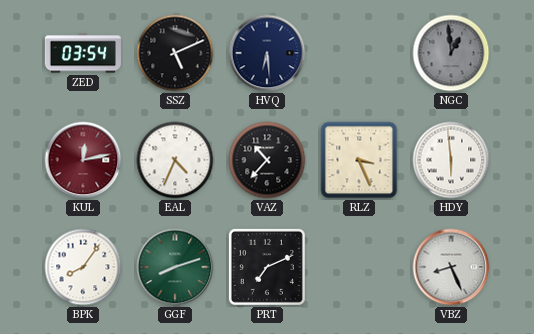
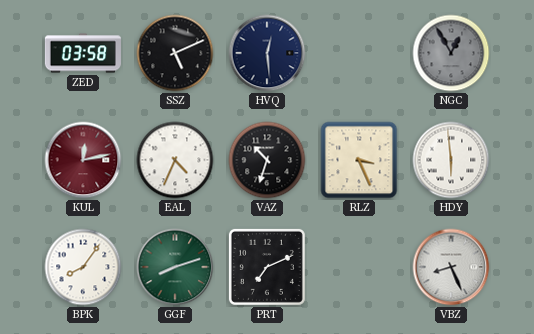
ZED: 03:54 -> 03:58 (83, 53)
HVQ: 6:29 -> 12:29 (267, 53)
NGC: 12:59 -> 12:55 (451, 53)
VAZ: 10:37 -> 10:33 (267, 160)
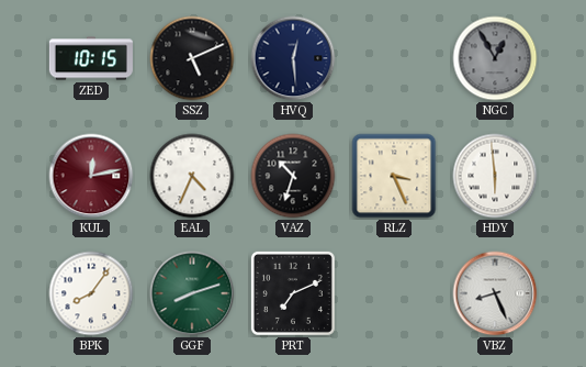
ZED: 03:58 -> 10:15 (91, 58)
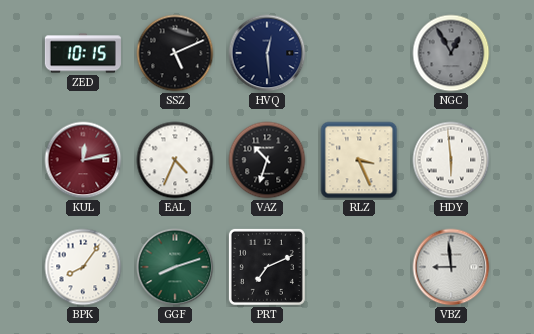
VBZ: 8:26 -> 8:59 (451, 267)
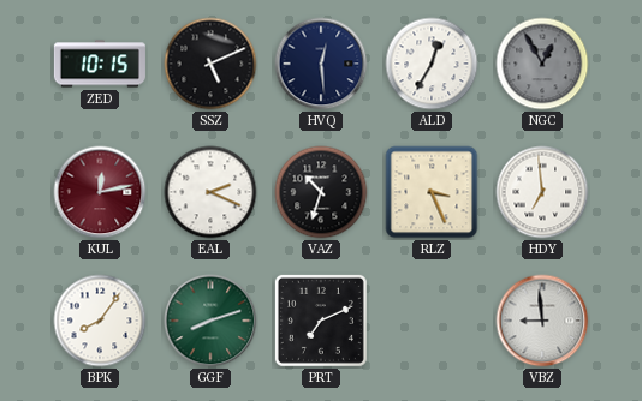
ALD: none -> 12:35 (432, 64)
EAL: 4:34 -> 2:19 (210, 192)
HDY: 5:59 -> 6:59 (542, 192)
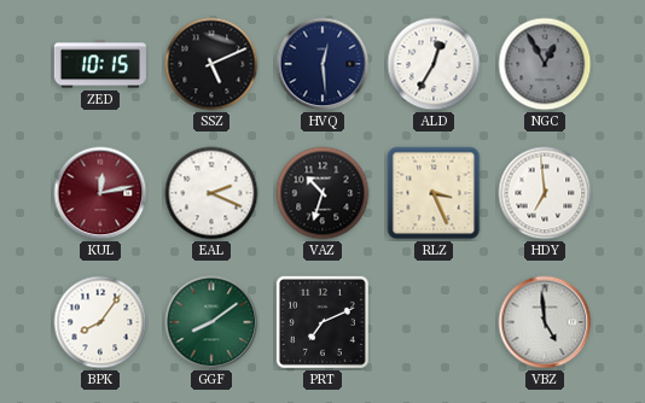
GGF: 8:12 -> 8:09 (211, 322)
VBZ: 8:59 -> 4:59 (545, 322)
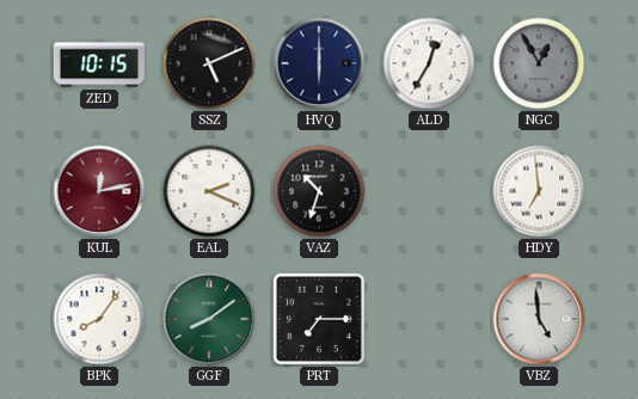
HVQ: 12:29 -> 6:00 (319, 63)
RLZ: 3:26 -> none (434, 193)
PRT: 7:11 -> 7:15 (319, 319)
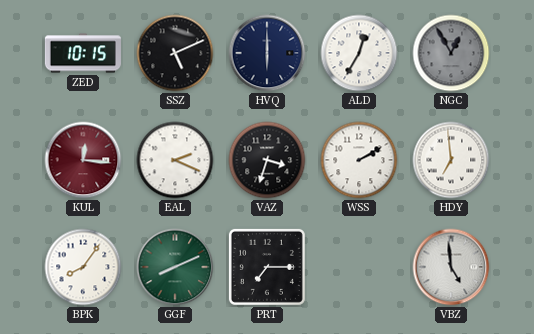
KUL: 12:13 -> 12:16 (83, 160)
VAZ: 10:33 -> 3:33 (267, 160)
WSS: none -> 2:10 (359, 160)
GGF: 8:09 -> 8:11 (175, 267)
